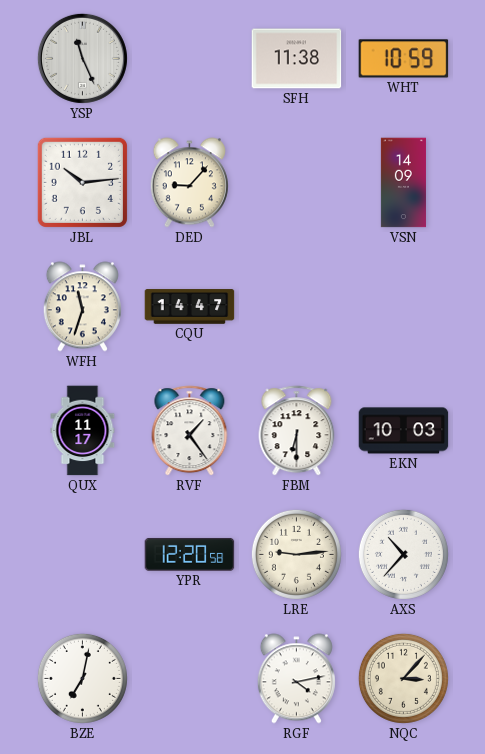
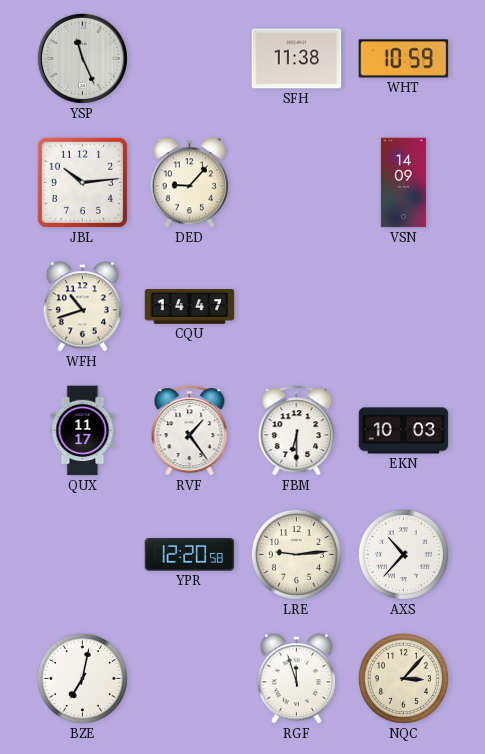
WFH: 11:33 -> 10:42 (82, 307)
RGF: 4:13 -> 11:57 (296, 679)
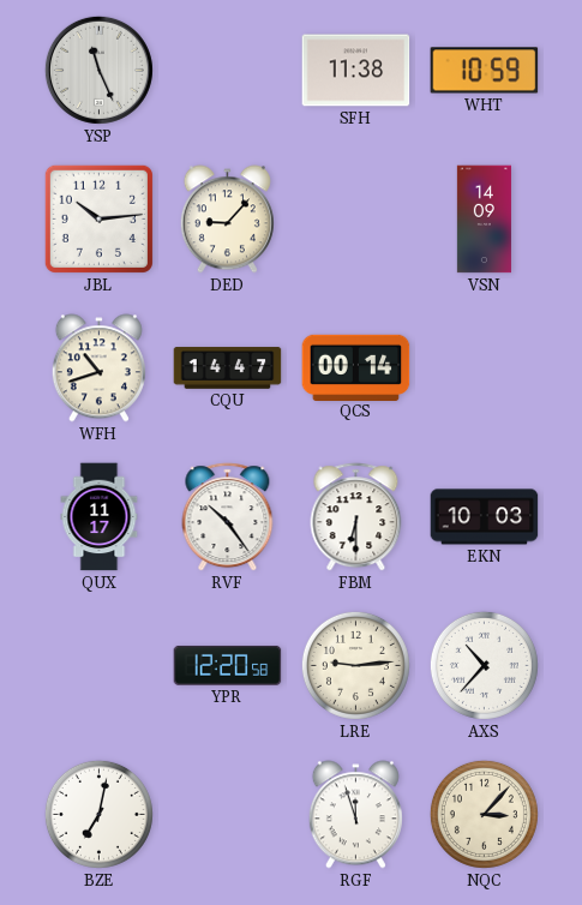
QCS: none -> 00:14 (356, 367)
RVF: 1:24 -> 10:24 (228, 517)
